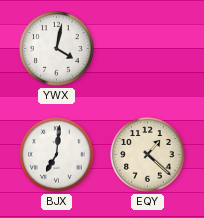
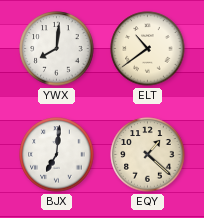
YWX: 4:02 -> 8:01 (57, 49)
ELT: none -> 10:39 (148, 49)
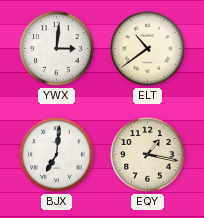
YWX: 8:01 -> 3:01 (57, 49)
EQY: 1:22 -> 1:17 (148, 155)
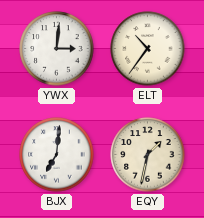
ELT: 10:39 -> 10:36 (148, 49)
EQY: 1:17 -> 1:32 (148, 155)
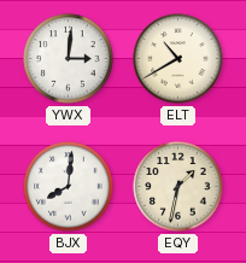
ELT: 10:36 -> 10:40 (178, 59)
BJX: 7:01 -> 8:01 (69, 187)
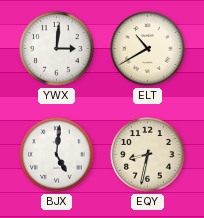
BJX: 8:01 -> 5:01 (57, 155)
EQY: 1:32 -> 8:32 (148, 155)
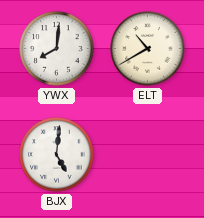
YWX: 3:01 -> 8:01 (57, 49)
EQY: 8:32 -> none (148, 155)
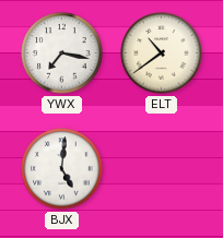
YWX: 8:01 -> 7:17 (62, 53)
ELT: 10:40 -> 10:39 (162, 53)
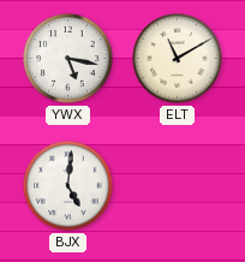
YWX: 7:17 -> 5:17 (68, 59)
ELT: 10:39 -> 11:10 (178, 59)
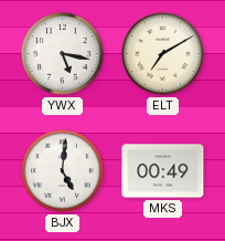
ELT: 11:10 -> 7:10 (163, 54)
MKS: none -> 00:49 (163, 171)
